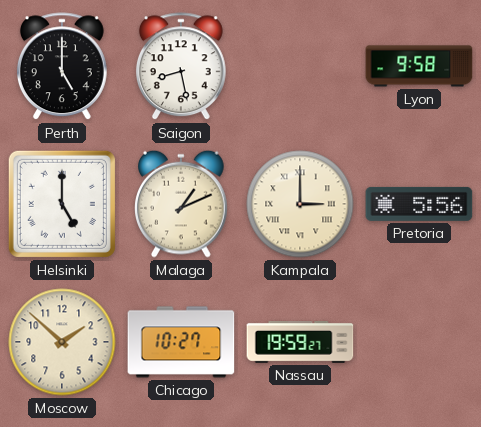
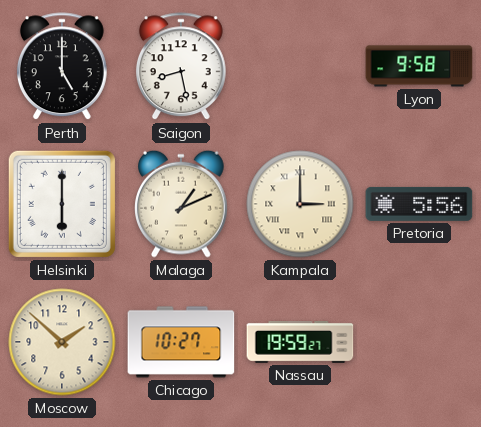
Helsinki: 5:00 -> 6:00 (62, 204)
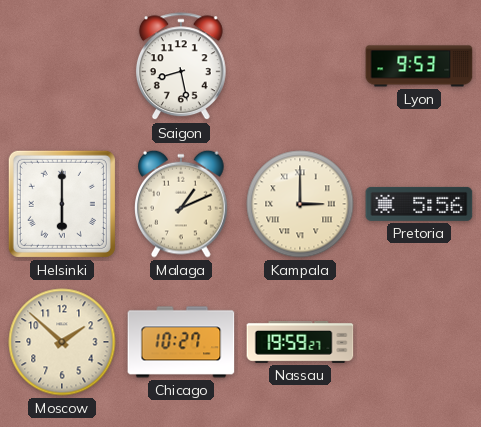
Perth: 5:00 -> none (62, 67)
Lyon: 9:58 -> 9:53 (419, 66)
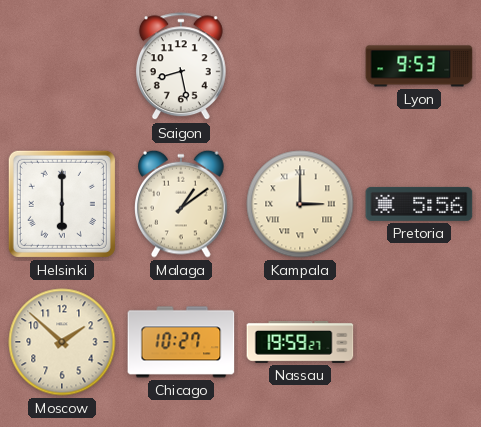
Malaga: 1:11 -> 1:09 (182, 204)
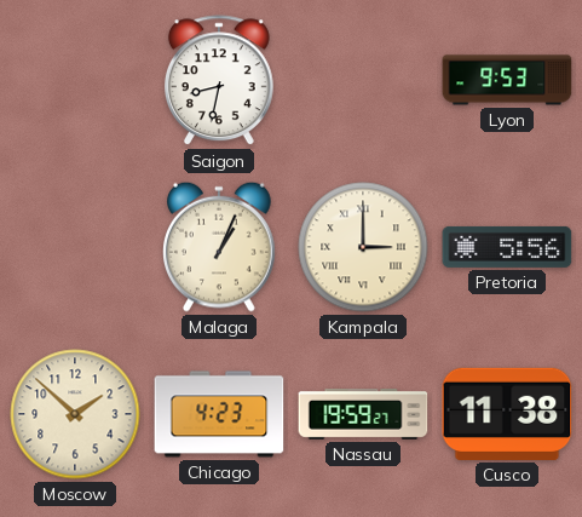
Saigon: 8:28 -> 8:32 (219, 81)
Helsinki: 6:00 -> none (62, 204)
Malaga: 1:09 -> 1:04 (220, 247)
Chicago: 10:27 -> 4:23 (219, 414)
Cusco: none -> 11:38 (507, 414)
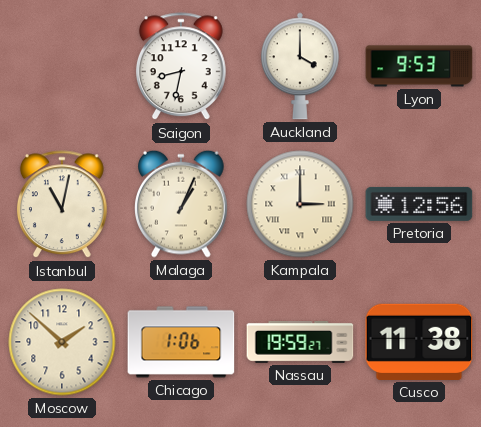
Auckland: none -> 4:00 (300, 66)
Istanbul: none -> 11:02 (62, 205)
Pretoria: 5:56 -> 12:56 (419, 204)
Chicago: 4:23 -> 1:06 (181, 342)
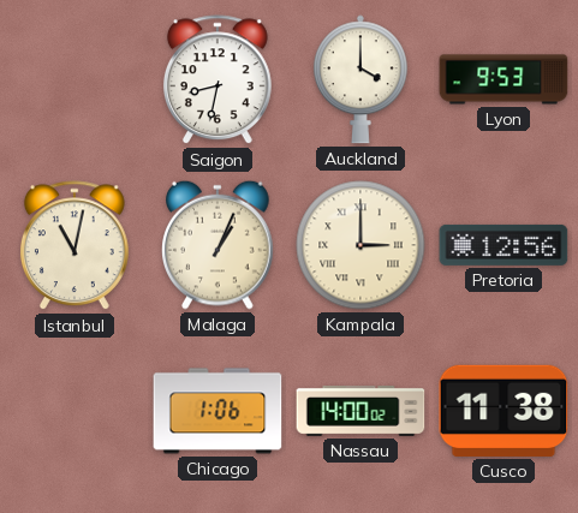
Moscow: 1:52 -> none (62, 342)
Nassau: 19:59 -> 14:00 (360, 412)
